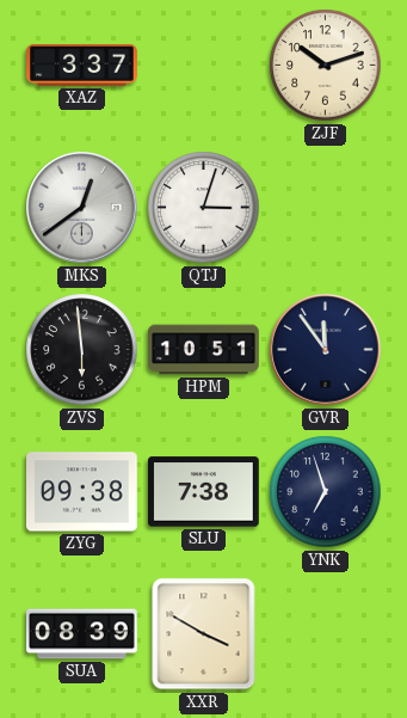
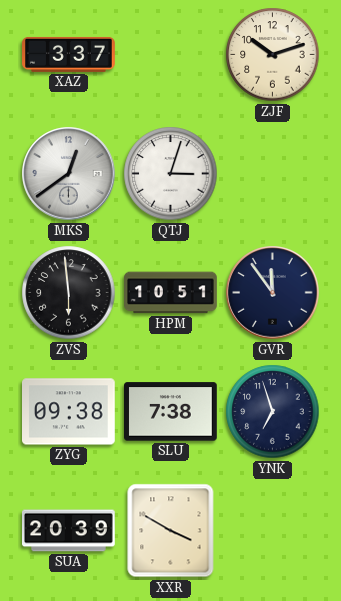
SUA: 08:39 -> 20:39 (69, 531)
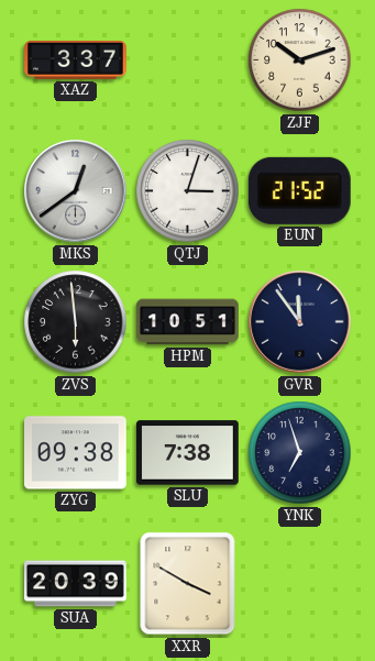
EUN: none -> 21:52 (299, 190)
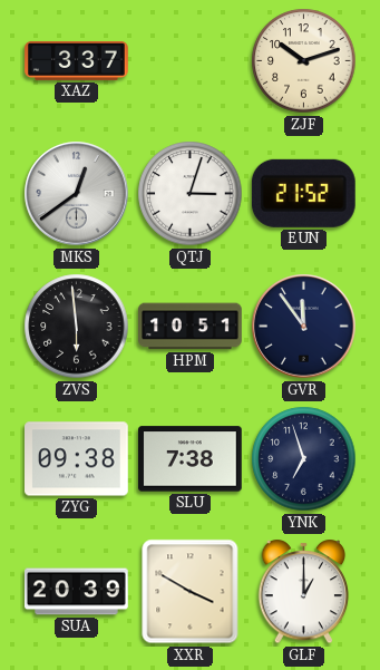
GLF: none -> 1:00 (304, 592)
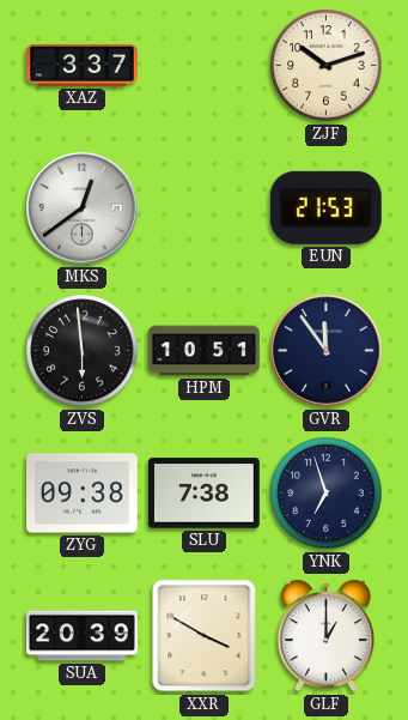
QTJ: 3:03 -> none (191, 194)
EUN: 21:52 -> 21:53 (325, 207)
